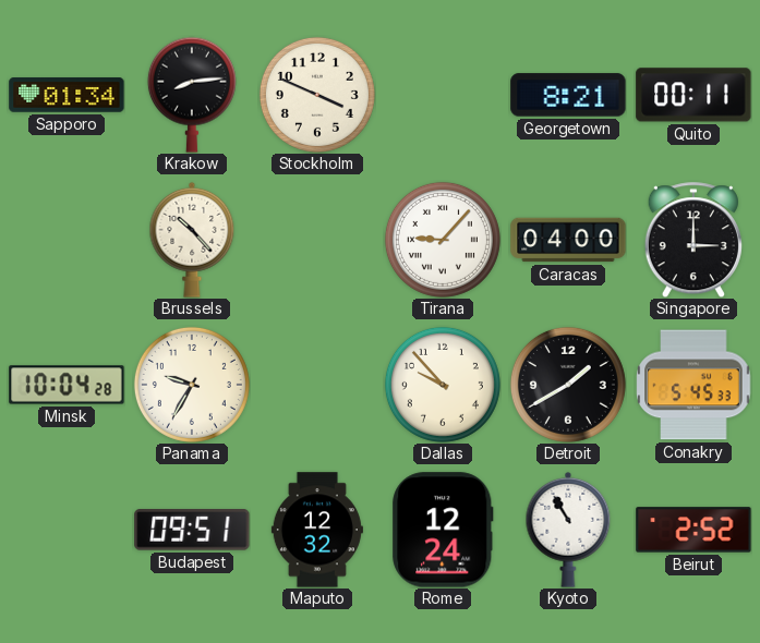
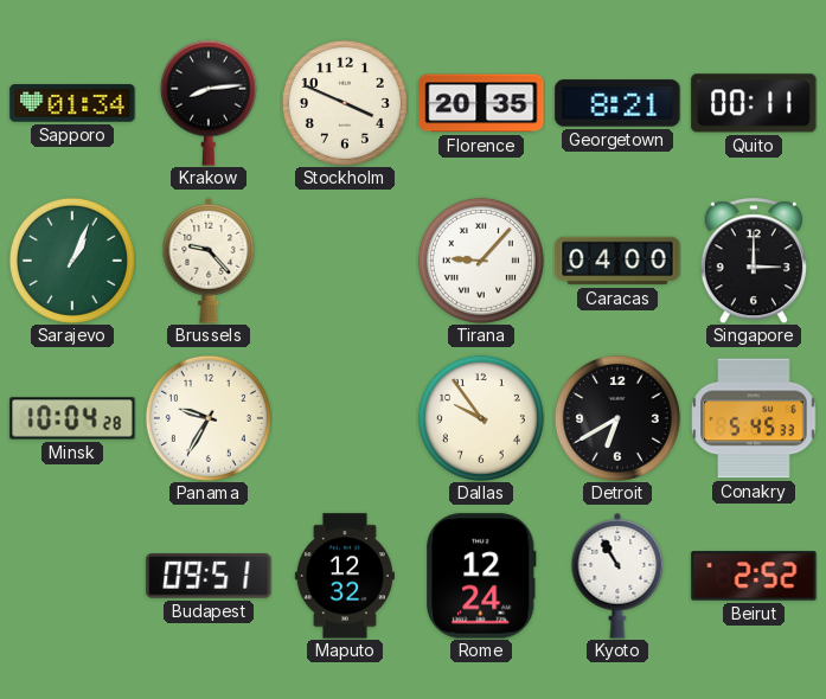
Florence: none -> 20:35 (481, 103)
Sarajevo: none -> 1:04 (72, 261)
Brussels: 10:23 -> 9:23 (209, 261)
Dallas: 9:53 -> 9:54 (481, 418)
Detroit: 1:40 -> 6:40 (617, 418)
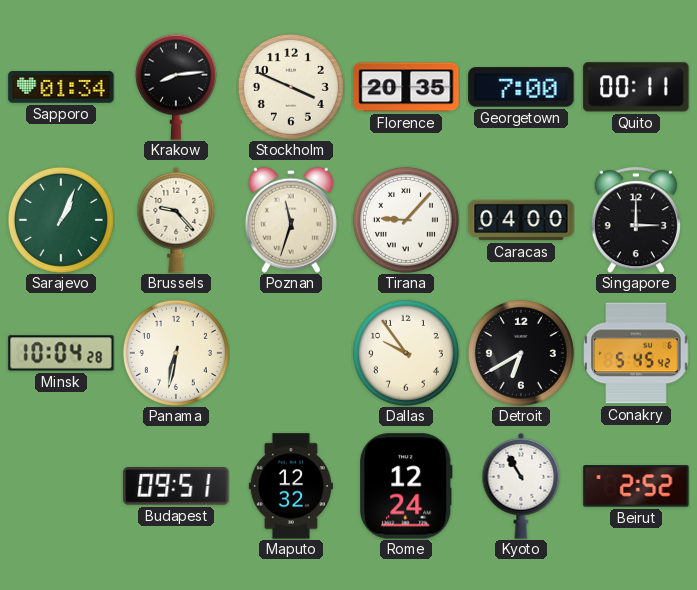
Georgetown: 8:21 -> 7:00 (521, 87)
Poznan: none -> 11:33 (291, 220)
Panama: 9:35 -> 6:32 (176, 353)
Conakry: 5:45:33 -> 5:45:42 (636, 353)
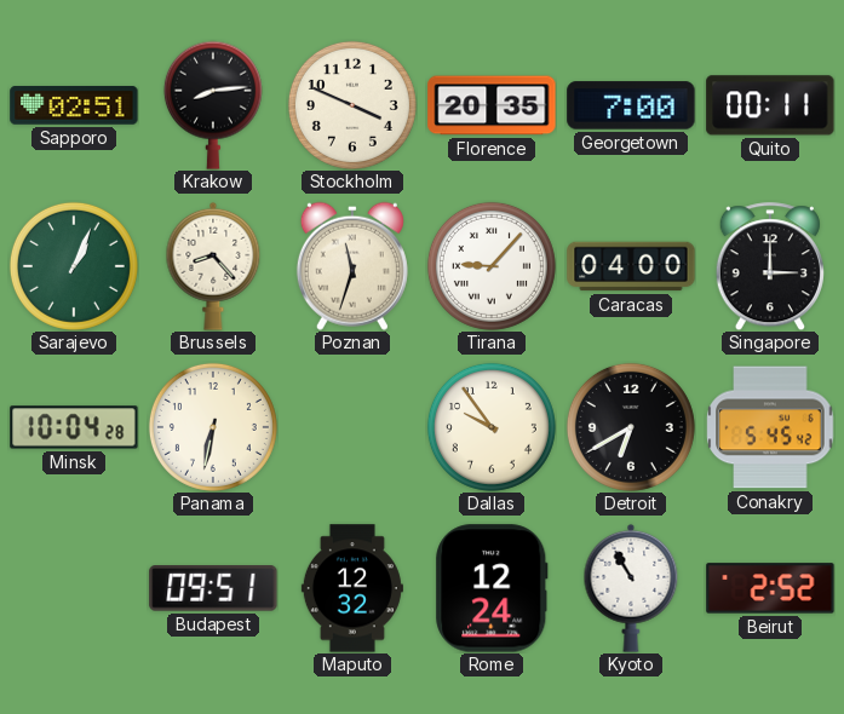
Sapporo: 01:34 -> 02:51 (74, 105)
Brussels: 9:23 -> 8:23 (213, 266)
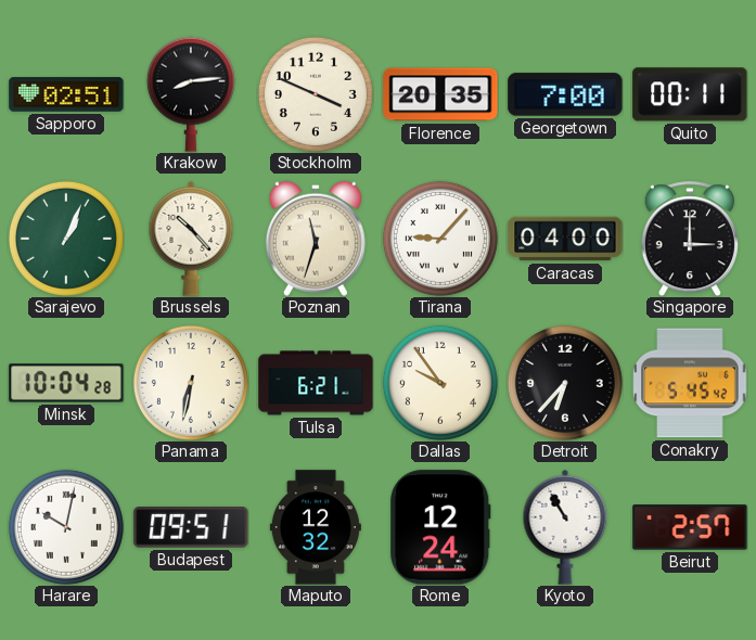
Brussels: 8:23 -> 10:23 (191, 239)
Tulsa: none -> 6:21 (316, 383)
Detroit: 6:40 -> 6:37 (565, 383)
Harare: none -> 10:02 (66, 527)
Beirut: 2:52 -> 2:57 (690, 527)
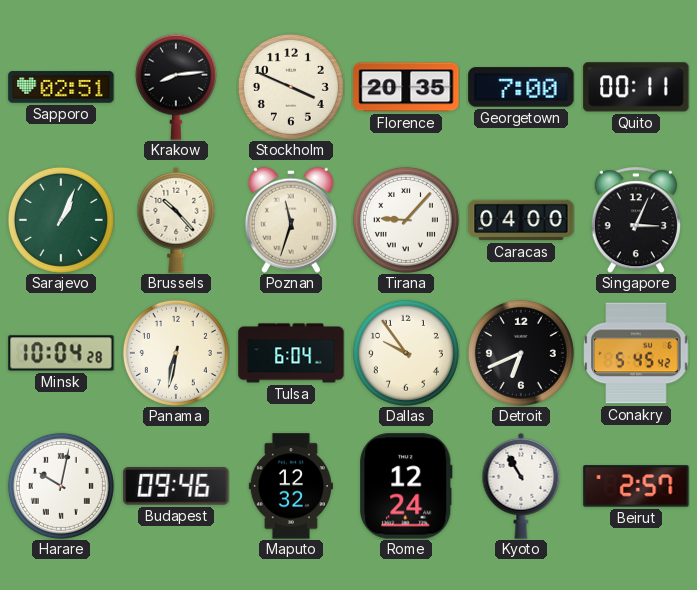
Singapore: 3:00 -> 3:04 (636, 220)
Tulsa: 6:21 -> 6:04 (291, 353)
Detroit: 6:37 -> 6:41 (521, 353)
Budapest: 09:51 -> 09:46 (176, 487)
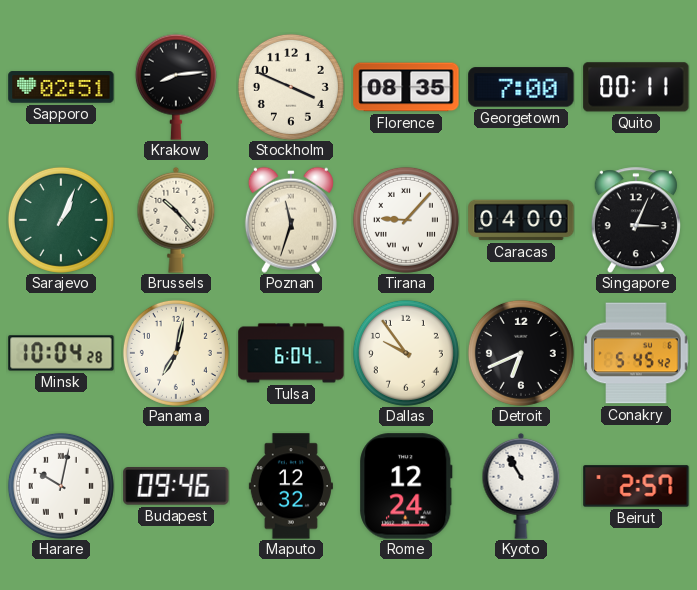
Florence: 20:35 -> 08:35 (406, 87)
Panama: 6:32 -> 7:02 (176, 353)
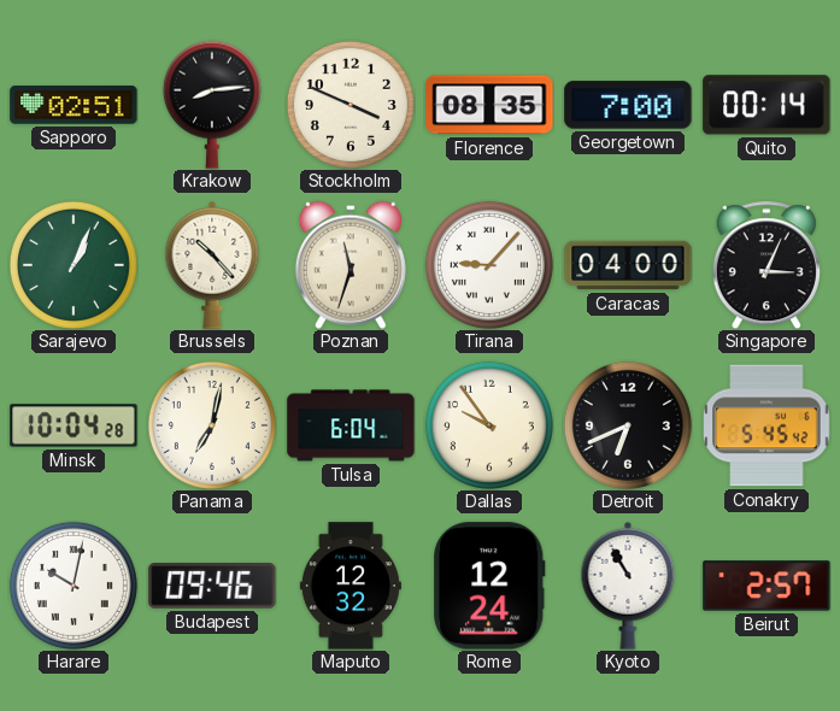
Quito: 00:11 -> 00:14 (766, 105)
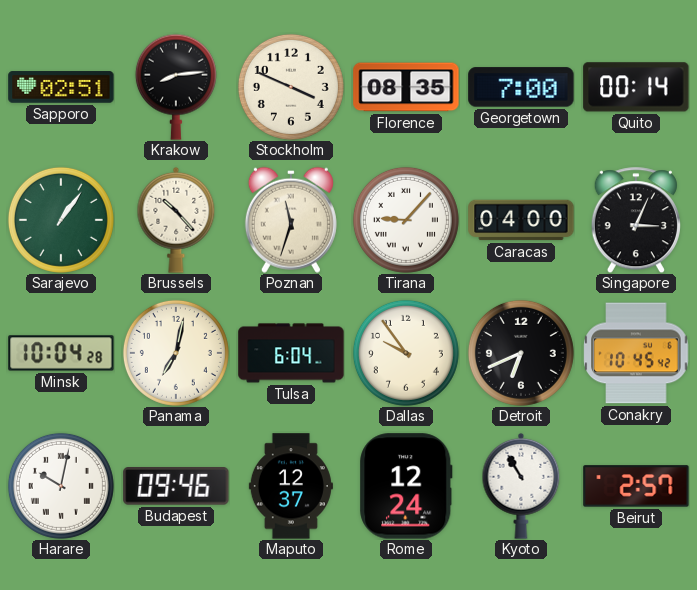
Sarajevo: 1:04 -> 1:06 (61, 220)
Conakry: 5:45 -> 10:45 (636, 353)
Maputo: 12:32 -> 12:37 (291, 486)
